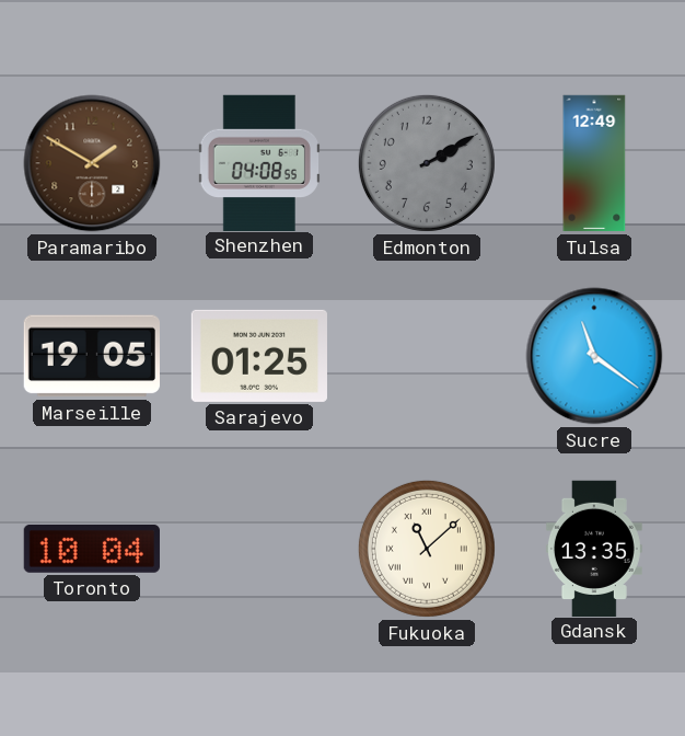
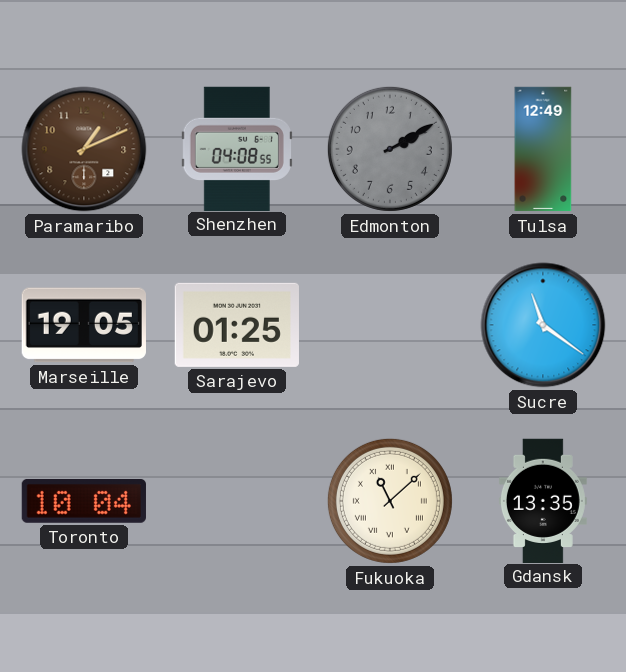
Paramaribo: 1:50 -> 1:11 (84, 149)
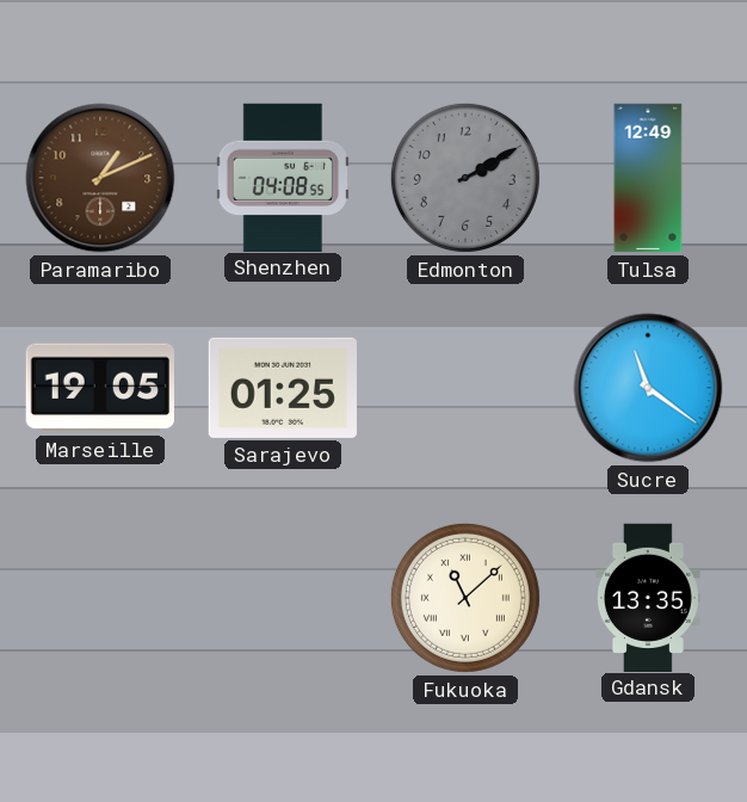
Toronto: 10:04 -> none (84, 501)
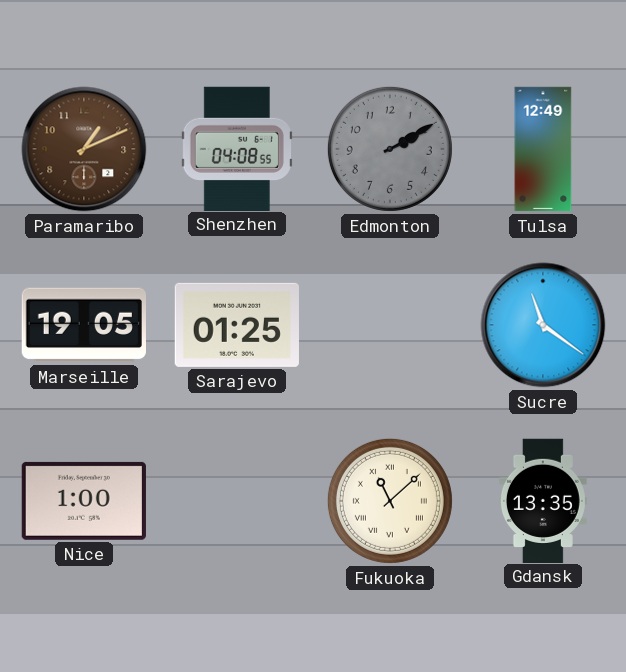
Nice: none -> 1:00 (84, 501)
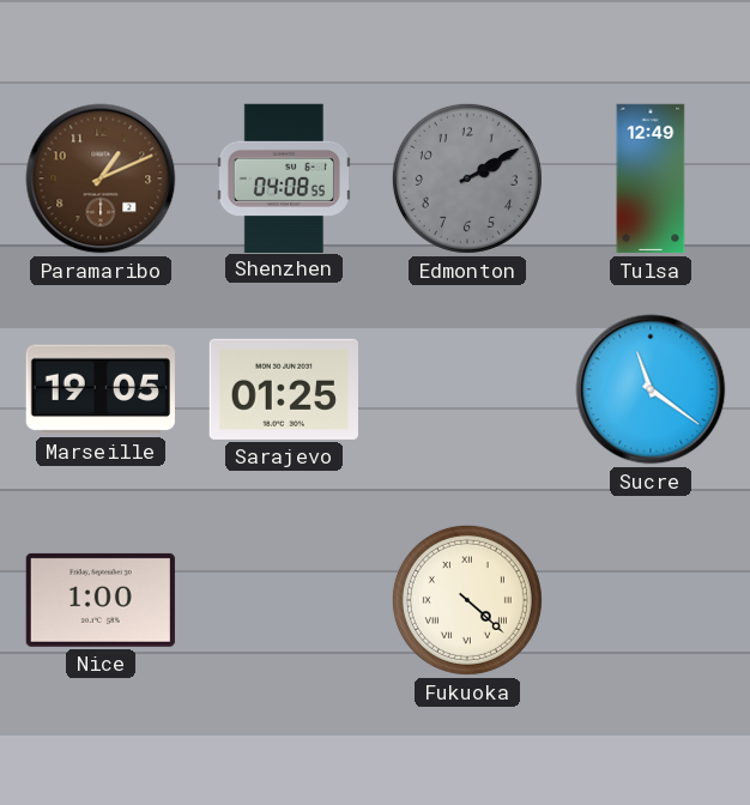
Fukuoka: 11:08 -> 4:22 (467, 600)
Gdansk: 13:35 -> none (543, 500)
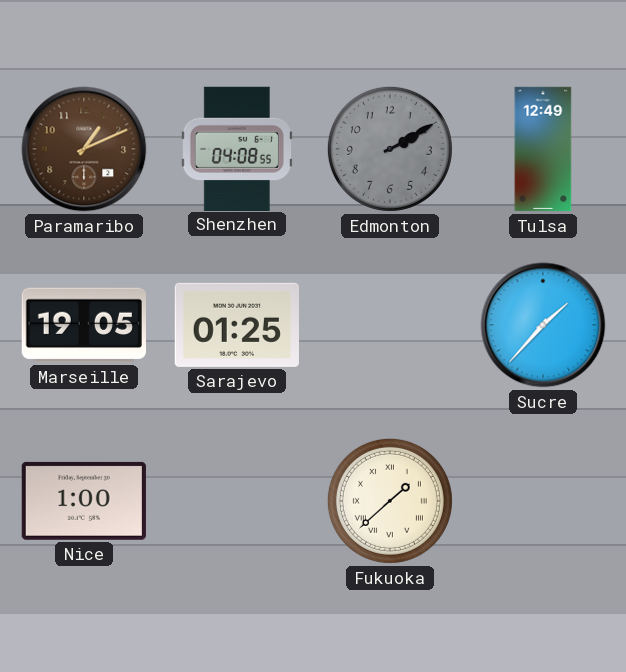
Sucre: 11:21 -> 1:37 (543, 325)
Fukuoka: 4:22 -> 1:38 (390, 501)
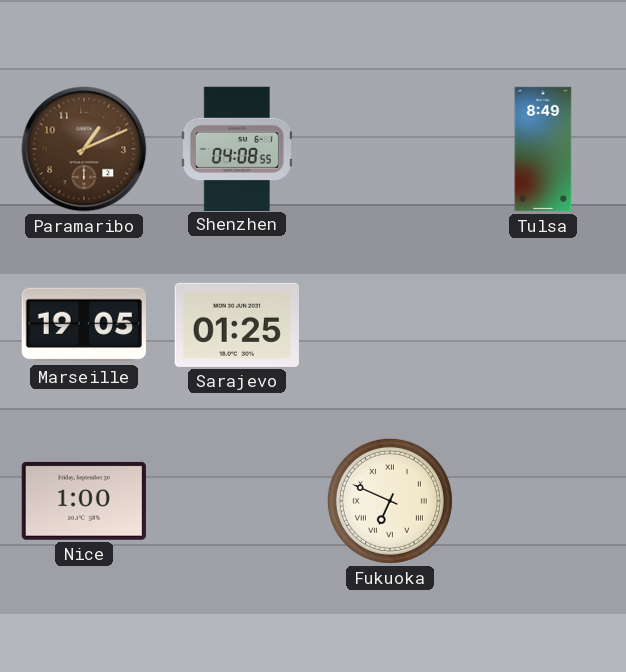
Edmonton: 2:10 -> none (390, 149)
Tulsa: 12:49 -> 8:49 (543, 149)
Sucre: 1:37 -> none (543, 325)
Fukuoka: 1:38 -> 6:49 (390, 501)
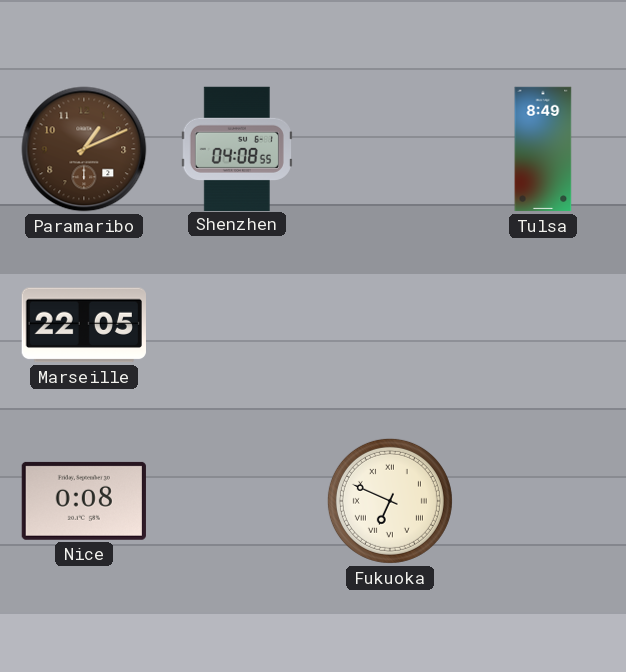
Marseille: 19:05 -> 22:05 (84, 325)
Sarajevo: 01:25 -> none (237, 325)
Nice: 1:00 -> 0:08 (84, 501)
